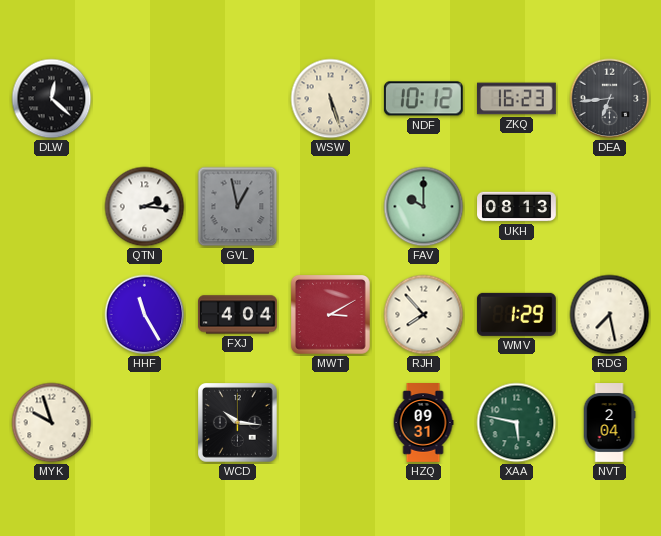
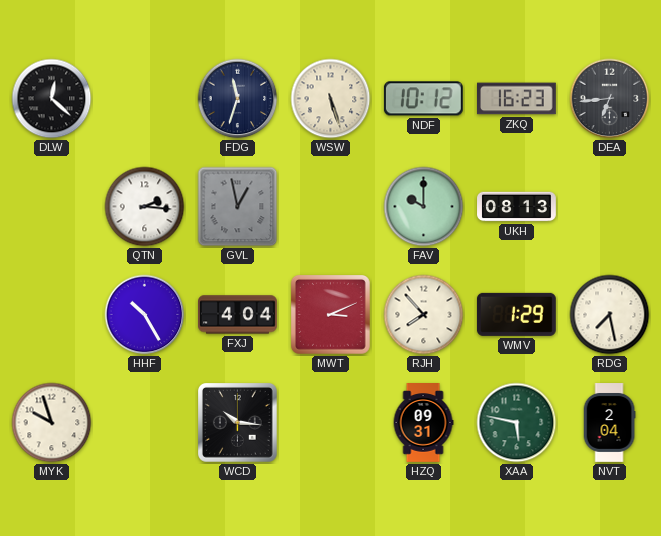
FDG: none -> 11:33 (238, 99)
HHF: 11:25 -> 10:25 (145, 315)
MWT: 3:10 -> 3:11 (331, 315)
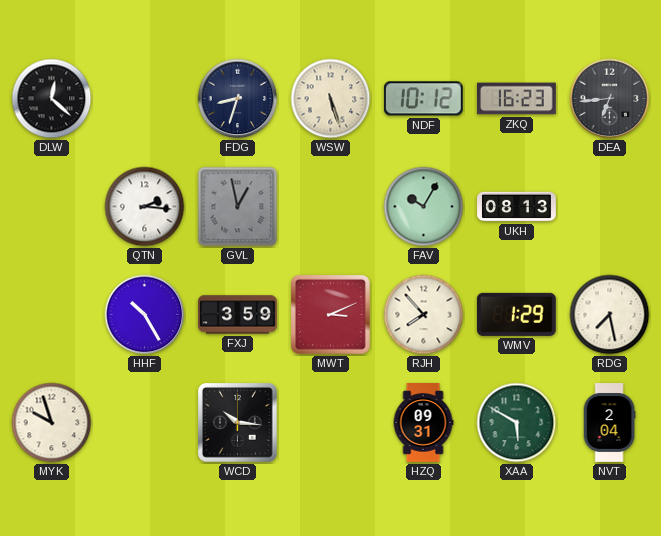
FDG: 11:33 -> 8:33 (238, 99)
FAV: 10:00 -> 10:05 (424, 207)
FXJ: 4:04 -> 3:59 (238, 315)
XAA: 5:47 -> 5:50 (517, 423)
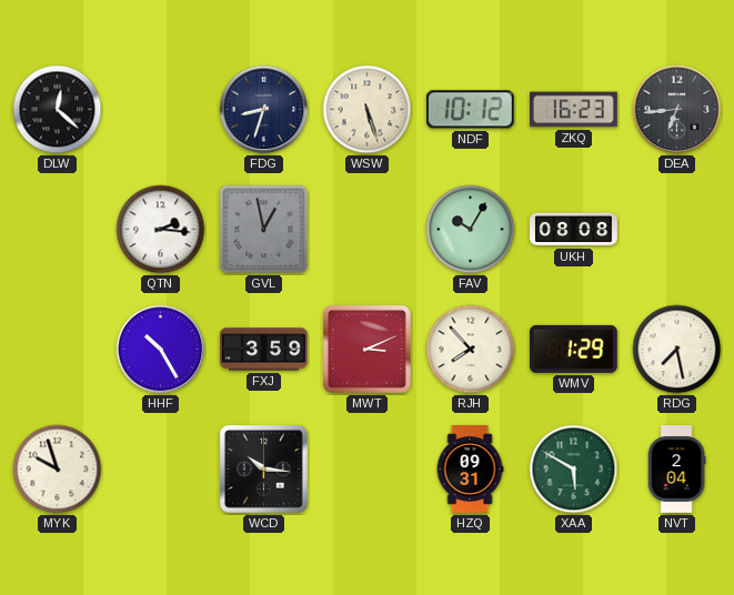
UKH: 08:13 -> 08:08 (574, 230)
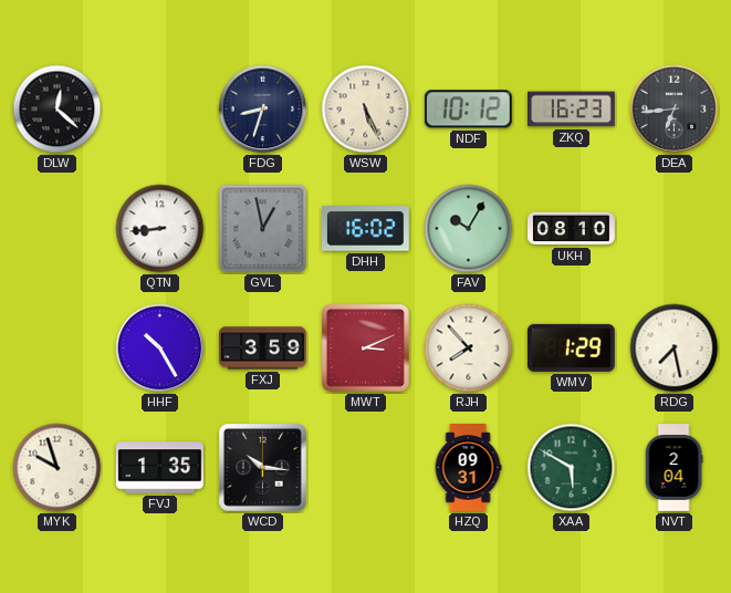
WSW: 5:27 -> 5:26 (366, 110)
QTN: 2:16 -> 8:44 (160, 229)
DHH: none -> 16:02 (365, 229)
UKH: 08:08 -> 08:10 (572, 229)
FVJ: none -> 1:35 (160, 468)
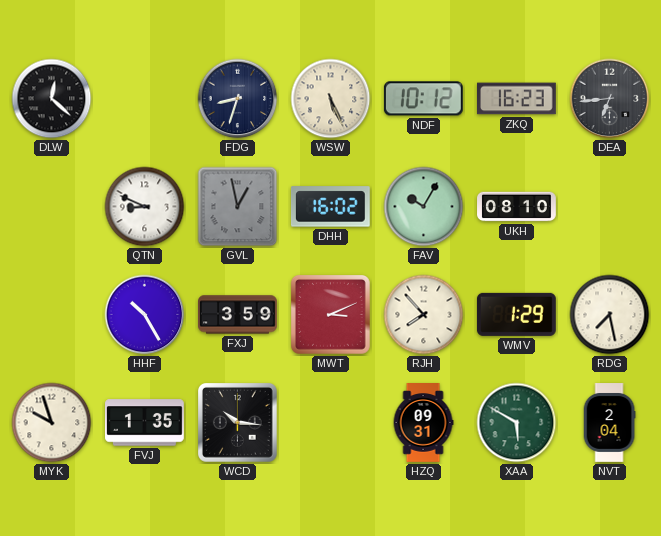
QTN: 8:44 -> 8:49 (145, 207)
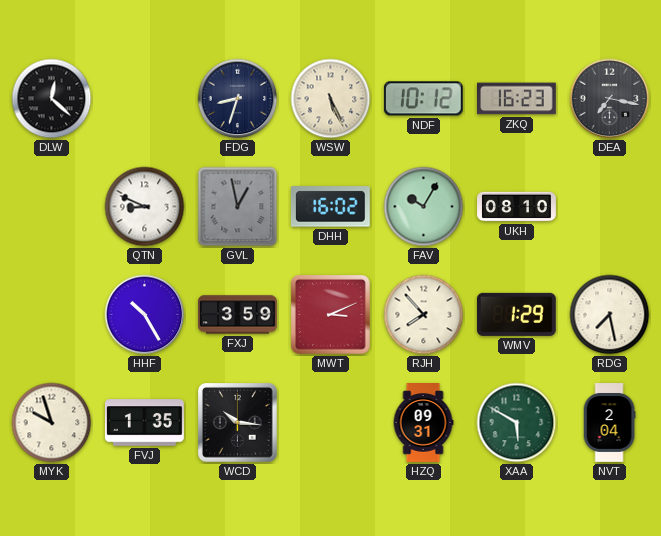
DEA: 6:44 -> 7:17 (610, 99)
